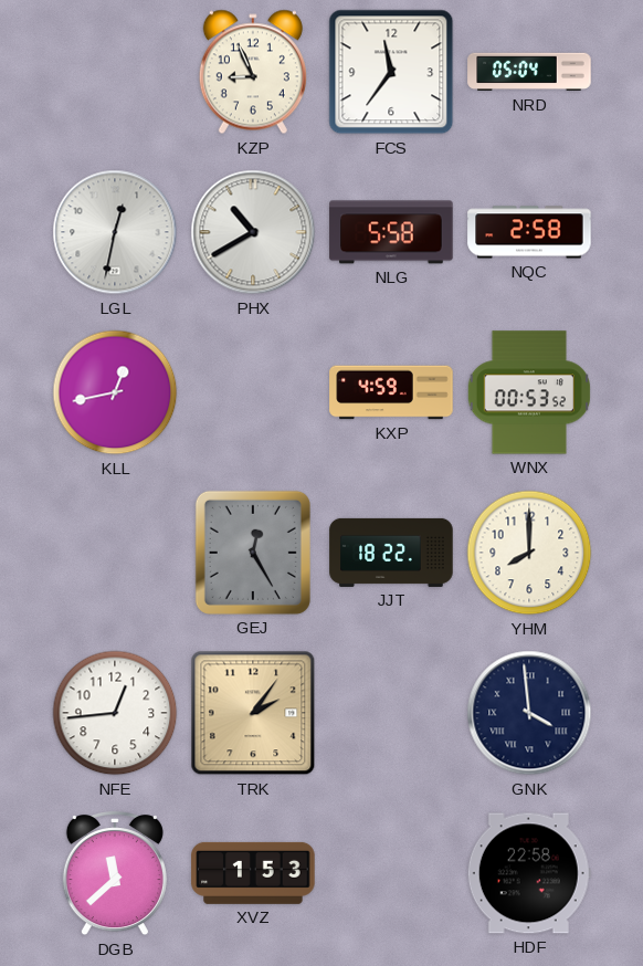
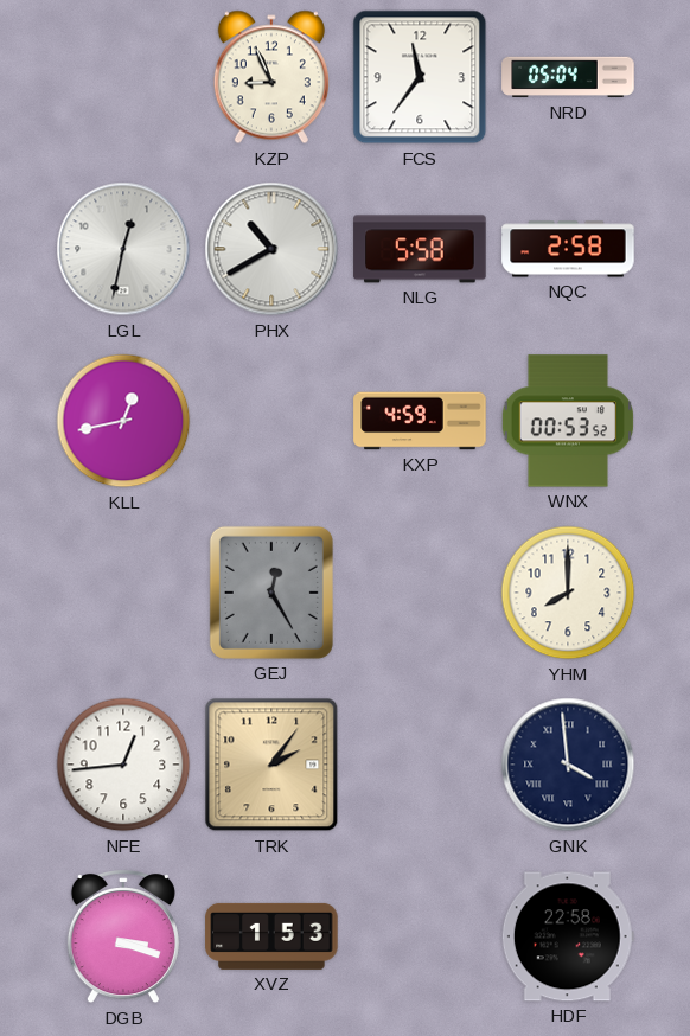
JJT: 18:22 -> none (391, 553)
DGB: 11:38 -> 3:18 (123, 938)
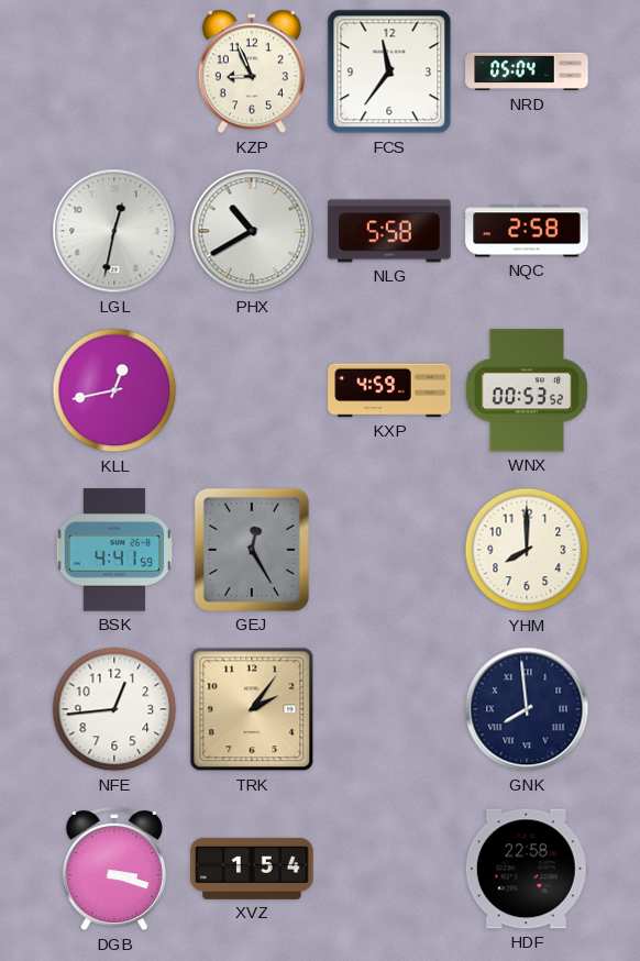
BSK: none -> 4:41 (113, 550)
GNK: 3:59 -> 7:59 (527, 709)
XVZ: 1:53 -> 1:54 (252, 869)
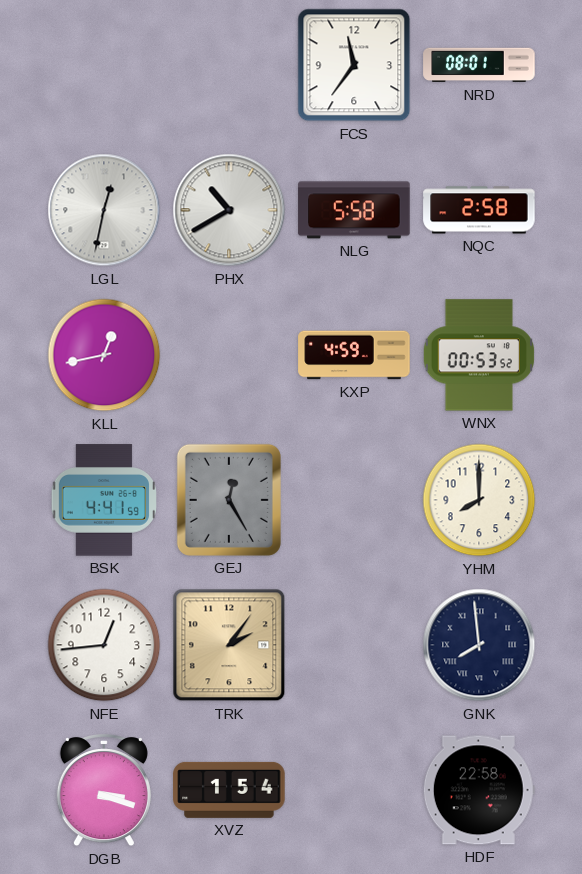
KZP: 8:56 -> none (252, 71)
NRD: 05:04 -> 08:01 (479, 65)
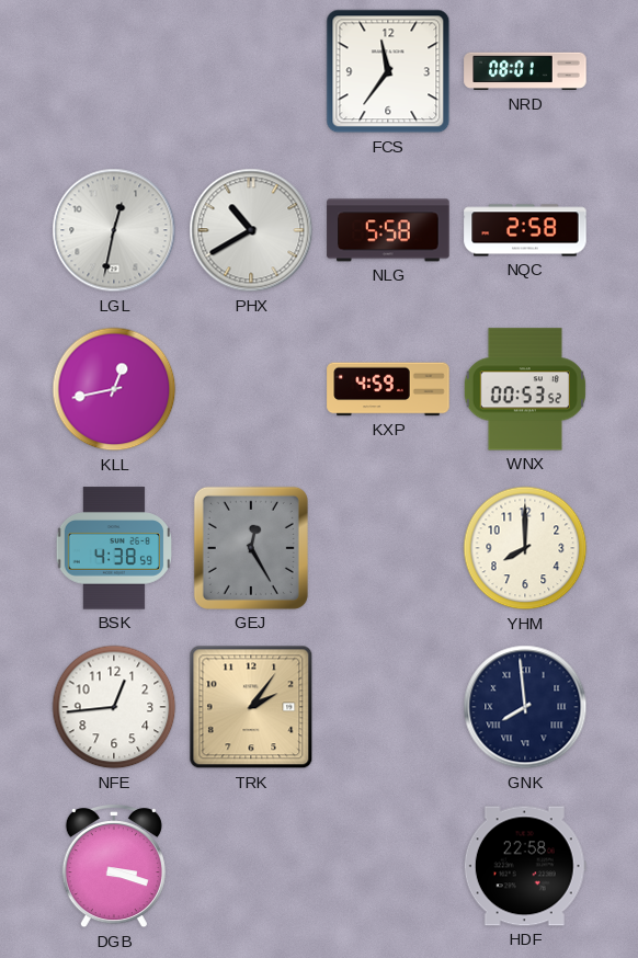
BSK: 4:41 -> 4:38 (113, 548)
XVZ: 1:54 -> none (229, 790)
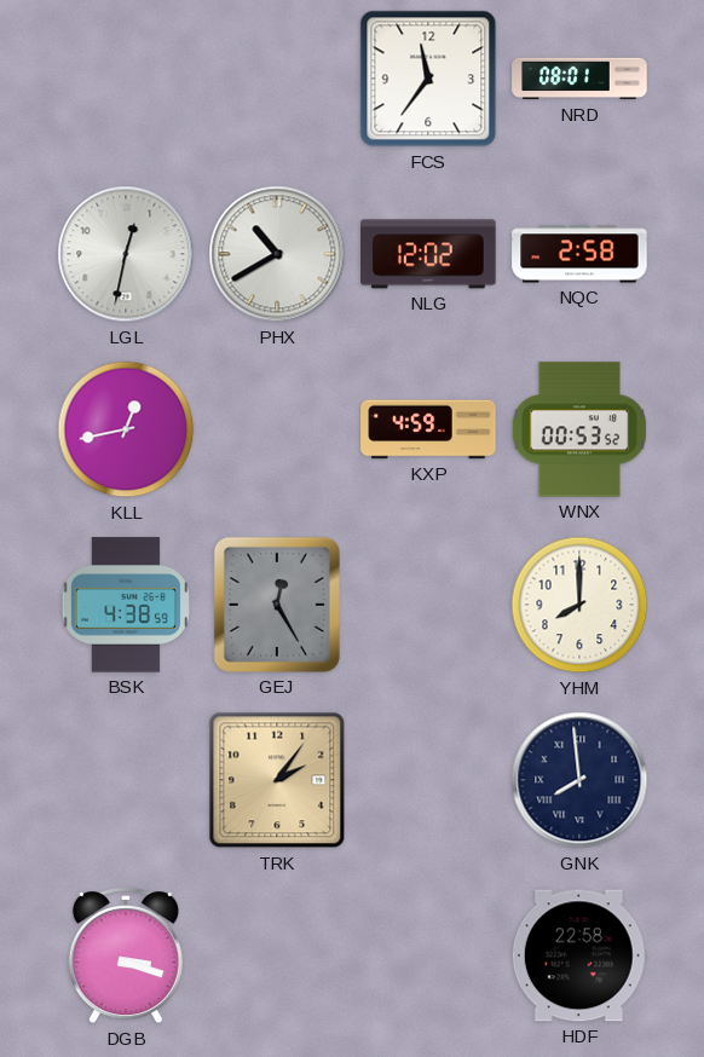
NLG: 5:58 -> 12:02 (428, 254)
NFE: 12:44 -> none (114, 707)
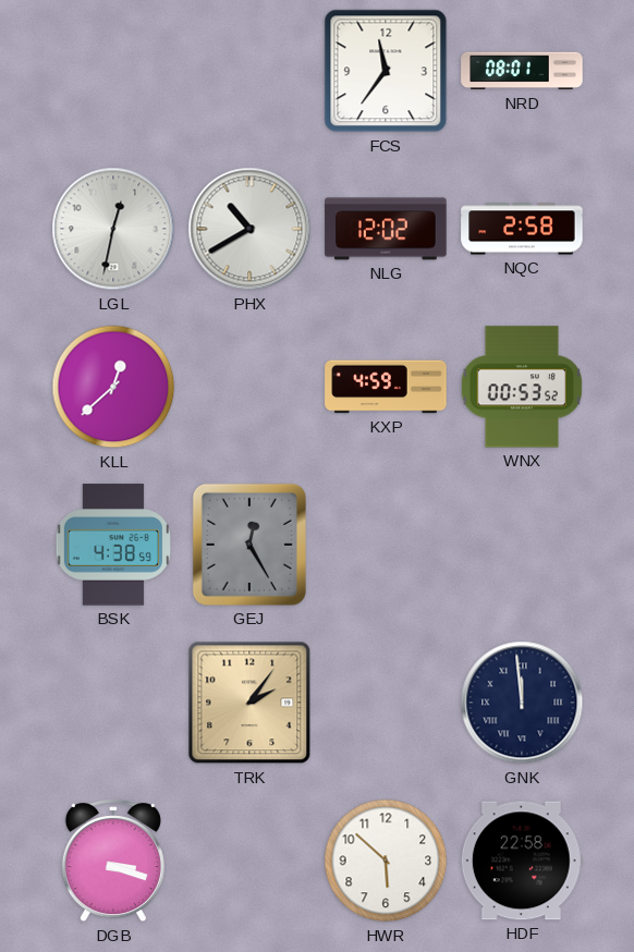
KLL: 12:43 -> 12:38 (113, 387)
YHM: 8:00 -> none (579, 605)
GNK: 7:59 -> 11:59 (522, 703)
HWR: none -> 5:52 (386, 861)
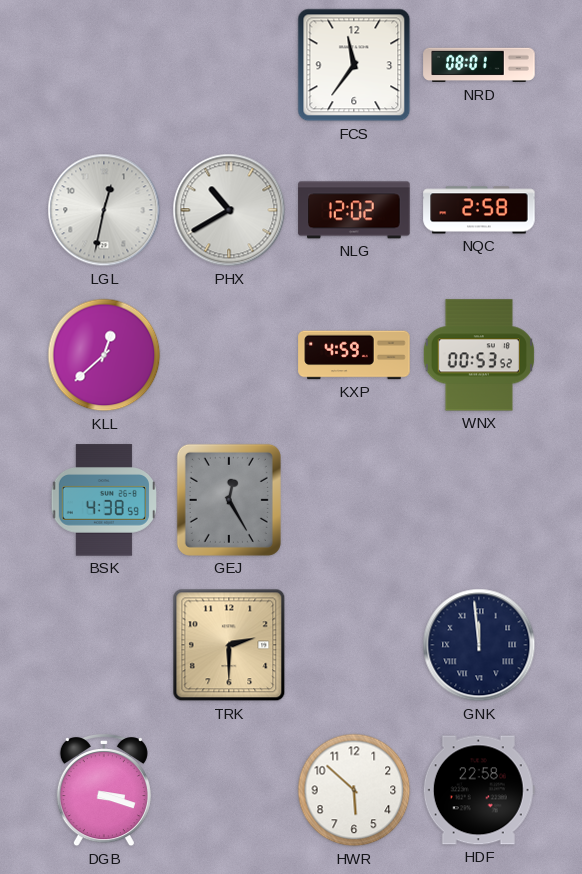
TRK: 2:06 -> 2:30 (229, 645)
